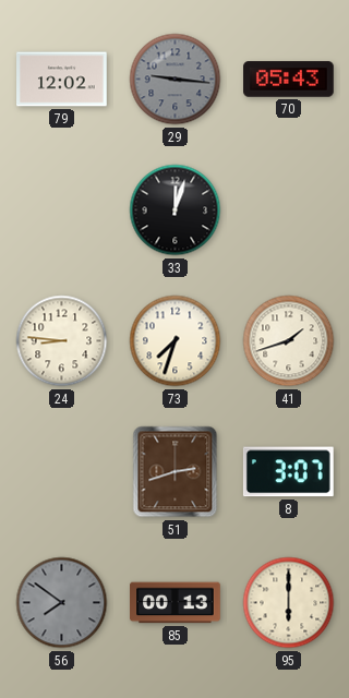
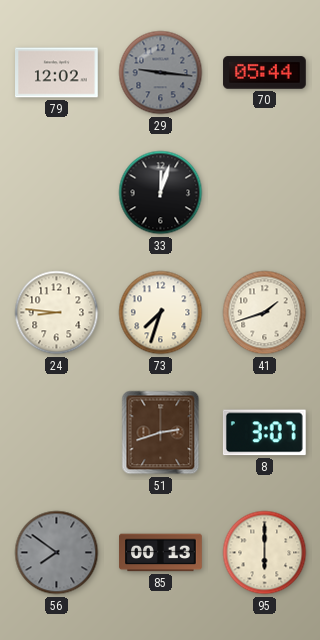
70: 05:43 -> 05:44 (265, 73)
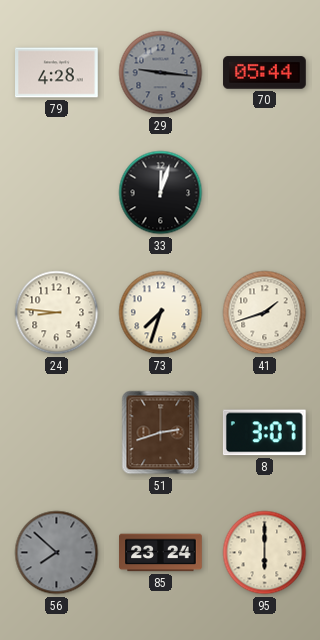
79: 12:02 -> 4:28 (57, 73)
56: 7:51 -> 7:52 (57, 553)
85: 00:13 -> 23:24 (161, 553)
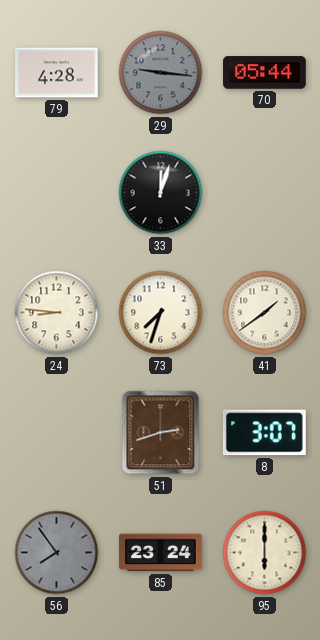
41: 1:42 -> 1:39 (265, 313)
56: 7:52 -> 7:54 (57, 553)
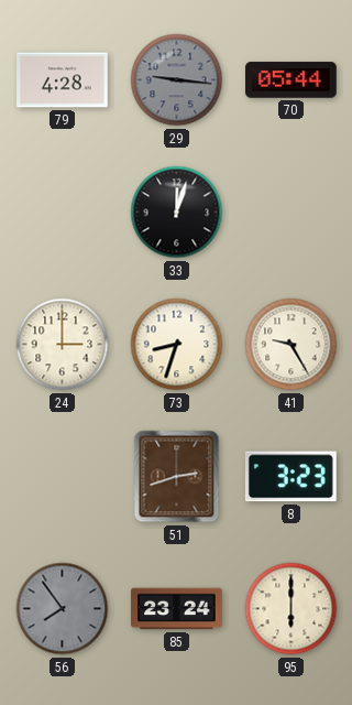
24: 8:46 -> 3:00 (63, 345)
73: 7:33 -> 8:33 (177, 345)
41: 1:39 -> 9:25 (291, 345)
8: 3:07 -> 3:23 (290, 477)
